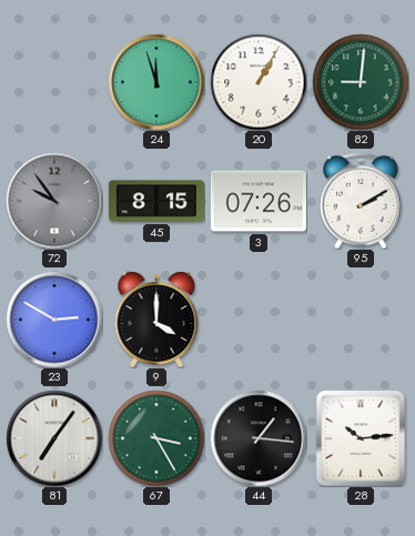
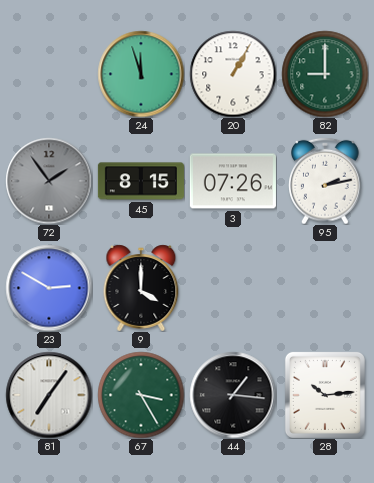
82: 9:01 -> 9:00 (325, 74)
72: 9:54 -> 1:54 (49, 181)
95: 2:10 -> 2:13 (325, 181)
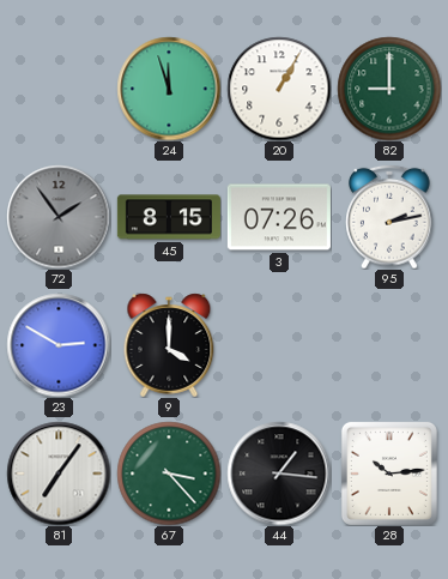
67: 3:25 -> 3:23 (169, 474)
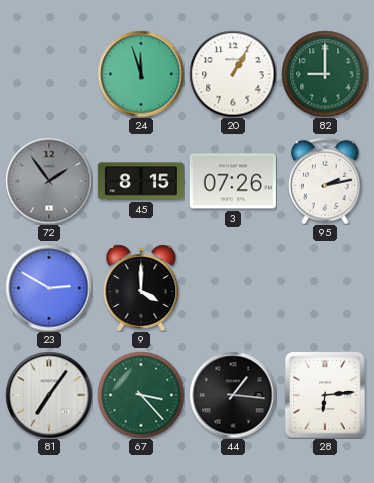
28: 10:14 -> 6:14 (325, 395)
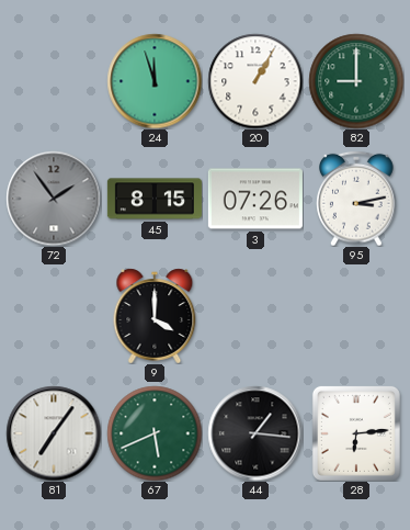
95: 2:13 -> 3:13 (356, 199)
23: 2:50 -> none (49, 288)
67: 3:23 -> 5:41 (155, 433)
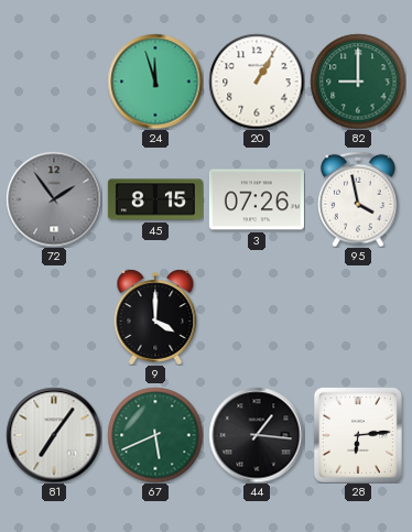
95: 3:13 -> 3:58 (358, 199)
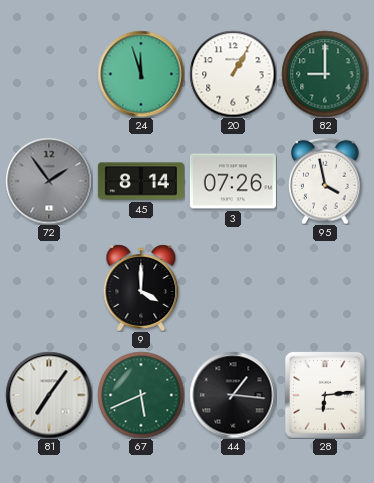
45: 8:15 -> 8:14 (141, 181)
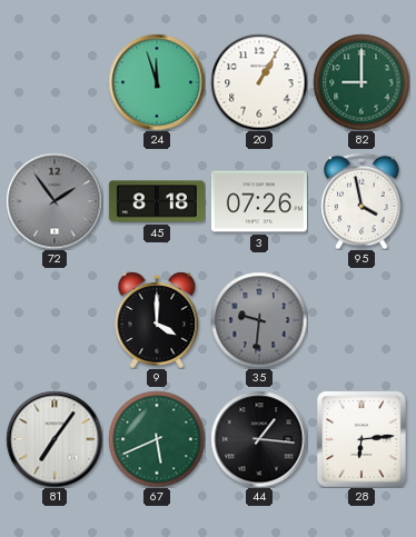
45: 8:14 -> 8:18 (157, 201)
35: none -> 9:31 (259, 320)
